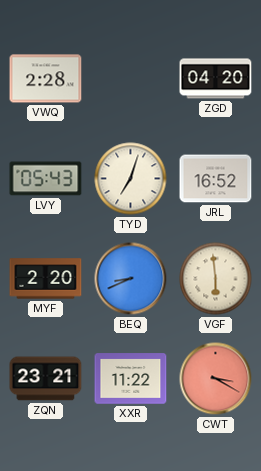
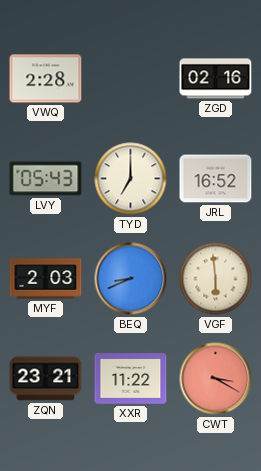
ZGD: 04:20 -> 02:16 (216, 79)
TYD: 7:03 -> 7:00 (131, 179)
MYF: 2:20 -> 2:03 (46, 279)
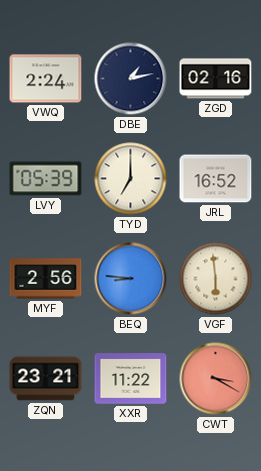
VWQ: 2:28 -> 2:24 (46, 79)
DBE: none -> 1:13 (131, 79)
LVY: 05:43 -> 05:39 (46, 179)
MYF: 2:03 -> 2:56 (46, 279)
BEQ: 8:41 -> 8:46 (131, 279)
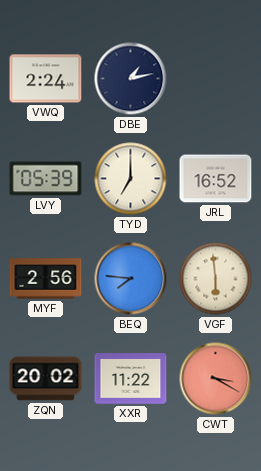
ZGD: 02:16 -> none (216, 79)
BEQ: 8:46 -> 7:46 (131, 279)
ZQN: 23:21 -> 20:02 (46, 379)
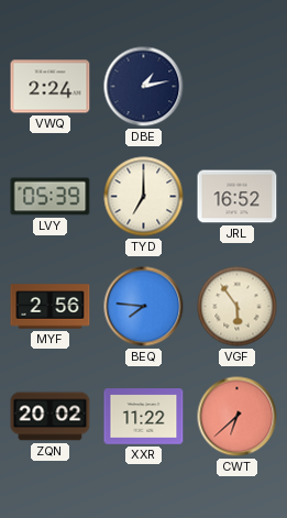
VGF: 5:59 -> 5:54 (238, 307)
CWT: 3:20 -> 6:38 (238, 417)
